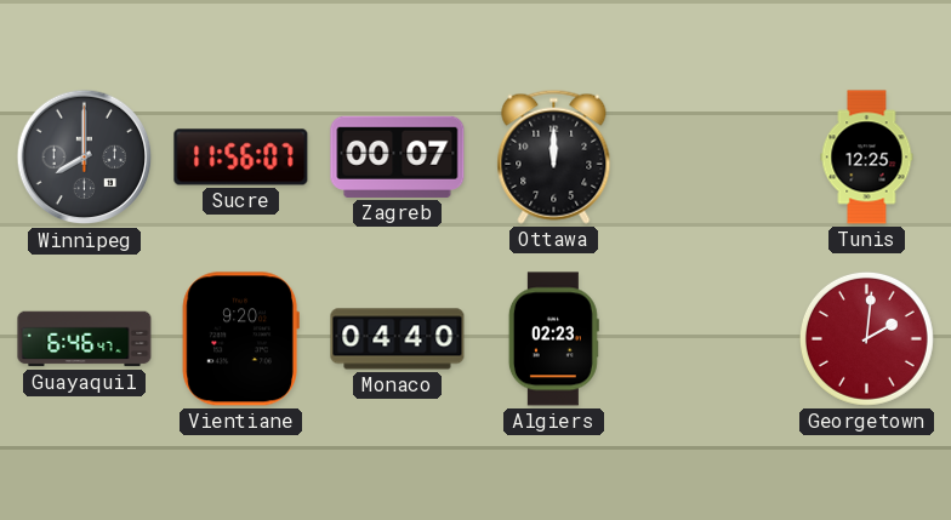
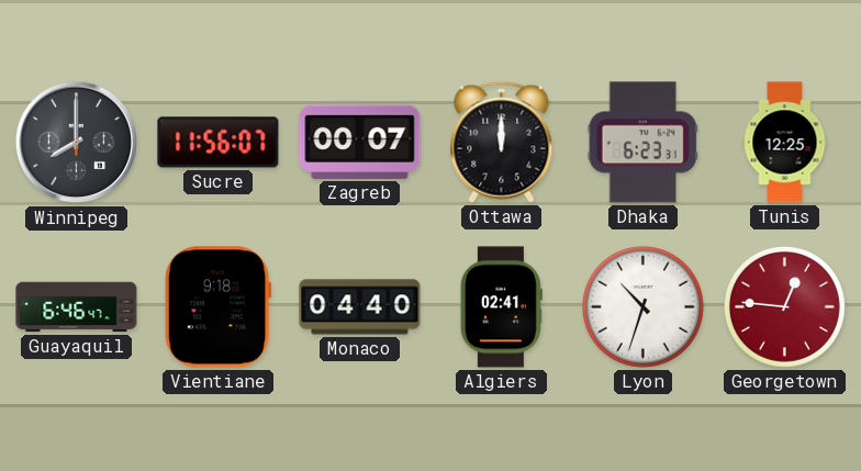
Dhaka: none -> 6:23 (642, 143)
Vientiane: 9:20 -> 9:18 (217, 307)
Algiers: 02:23 -> 02:41 (501, 307)
Lyon: none -> 10:33 (642, 306)
Georgetown: 2:01 -> 12:46 (784, 306)
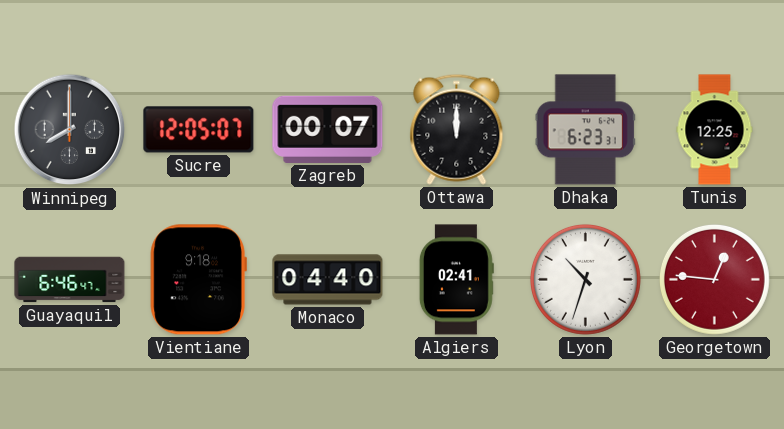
Sucre: 11:56 -> 12:05 (199, 130)
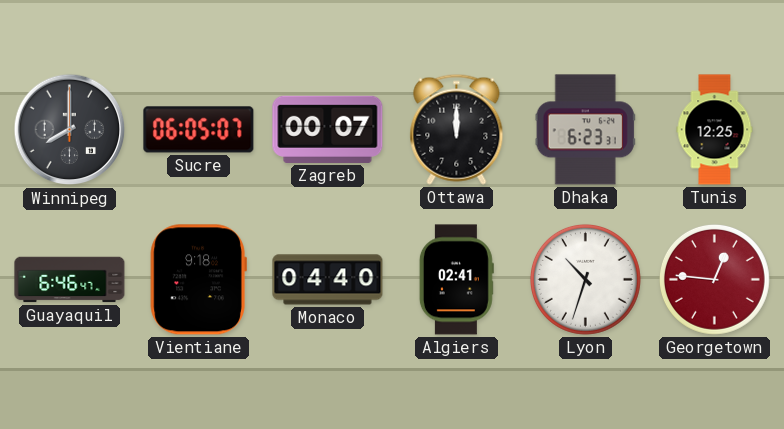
Sucre: 12:05 -> 06:05 (199, 130)
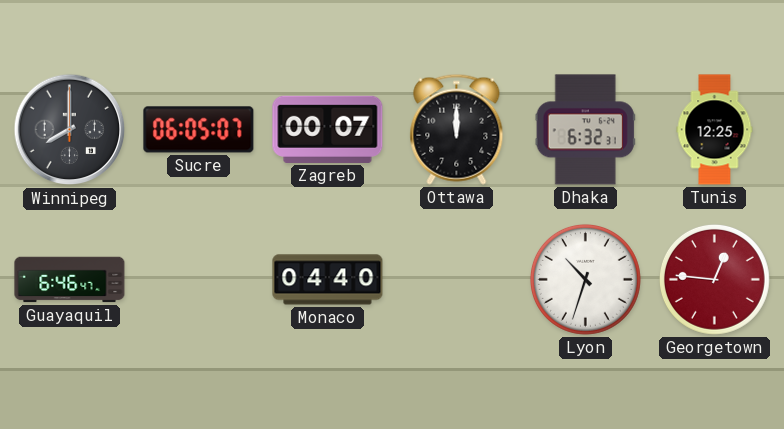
Dhaka: 6:23 -> 6:32 (585, 130)
Vientiane: 9:18 -> none (198, 280)
Algiers: 02:41 -> none (456, 280)
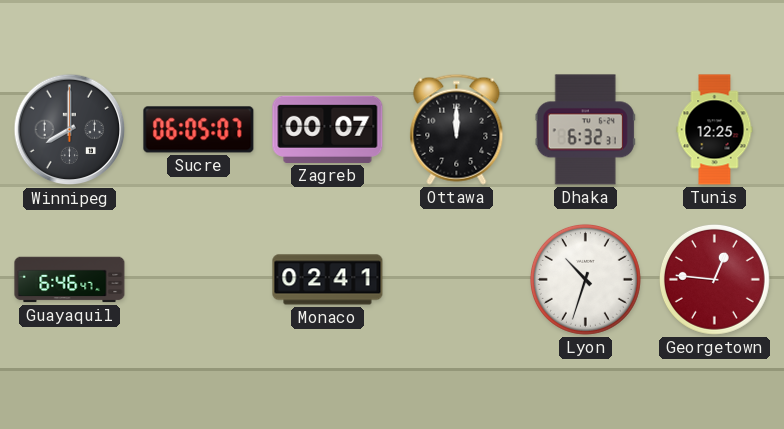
Monaco: 04:40 -> 02:41 (328, 280)
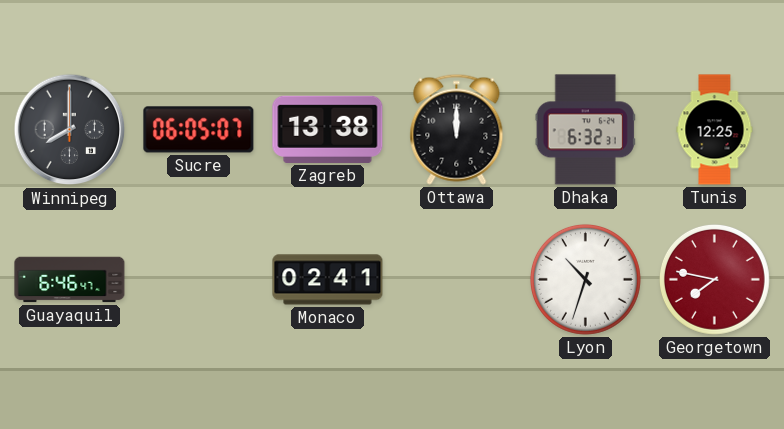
Zagreb: 00:07 -> 13:38 (328, 129)
Georgetown: 12:46 -> 7:47 (714, 279)
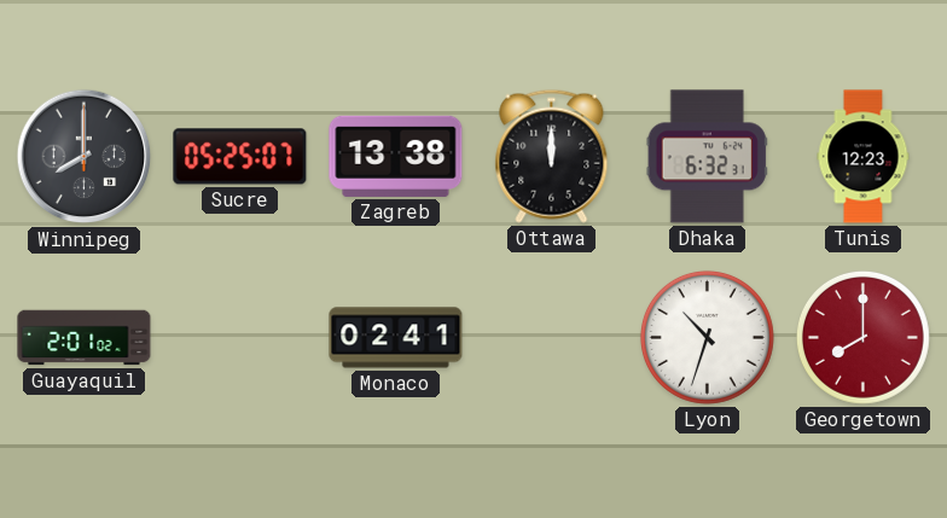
Sucre: 06:05 -> 05:25 (240, 157)
Tunis: 12:25 -> 12:23 (864, 157)
Guayaquil: 6:46 -> 2:01 (85, 338)
Georgetown: 7:47 -> 8:00 (862, 337)
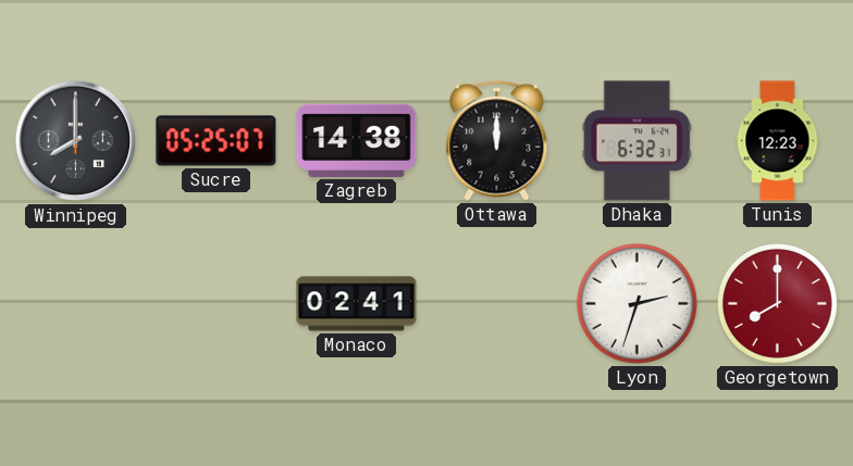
Zagreb: 13:38 -> 14:38 (357, 140)
Guayaquil: 2:01 -> none (85, 338)
Lyon: 10:33 -> 2:33 (636, 303)
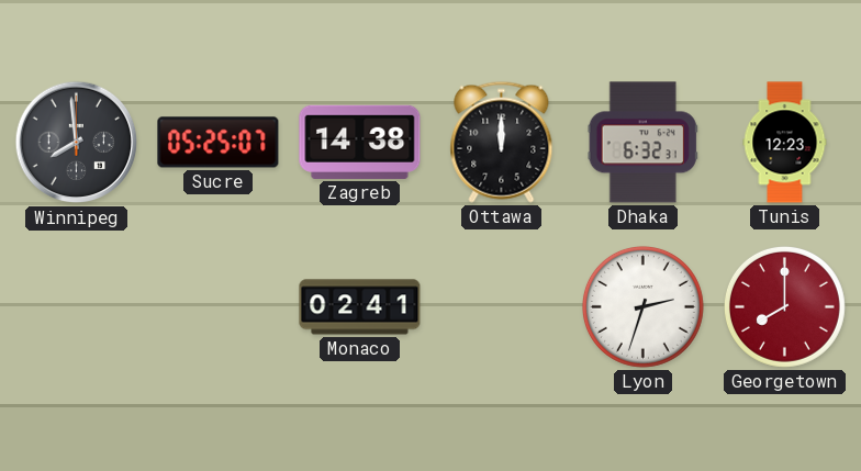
Winnipeg: 8:00 -> 7:59 (77, 143)
